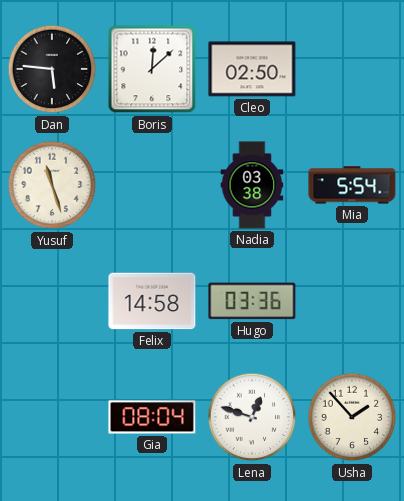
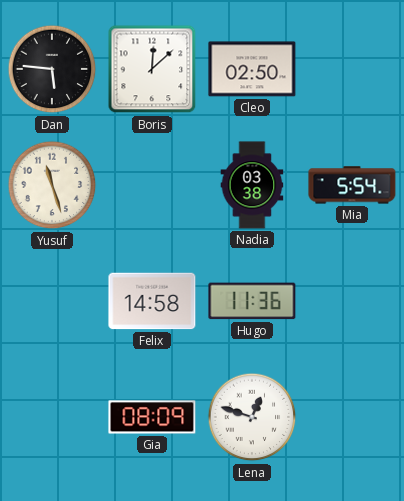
Hugo: 03:36 -> 11:36 (252, 301)
Gia: 08:04 -> 08:09 (152, 417)
Usha: 1:53 -> none (352, 417)
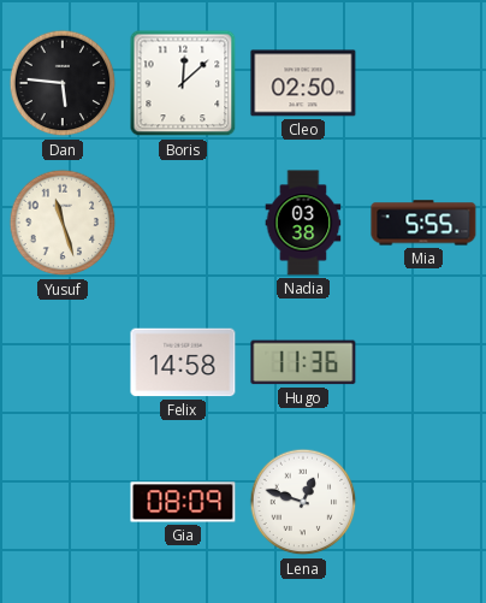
Mia: 5:54 -> 5:55 (423, 223)
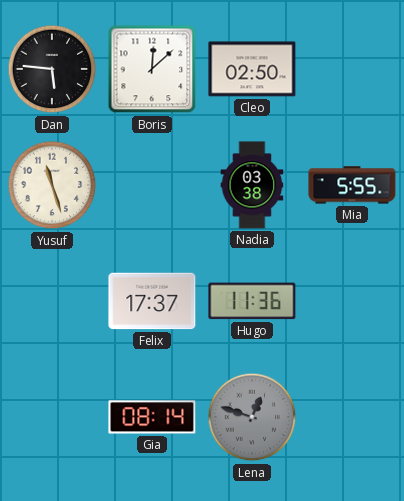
Felix: 14:58 -> 17:37 (152, 301)
Gia: 08:09 -> 08:14 (152, 417)
Lena dial: white -> grey (252, 417)
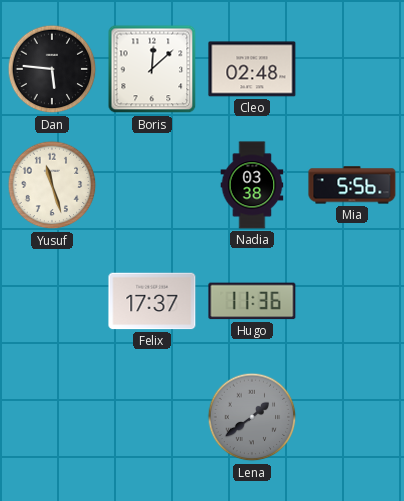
Cleo: 02:50 -> 02:48 (252, 69)
Mia: 5:55 -> 5:56 (352, 185)
Gia: 08:14 -> none (152, 417)
Lena: 12:48 -> 1:39 (252, 417)
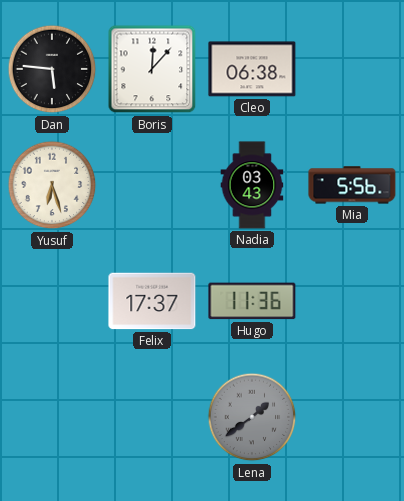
Boris: 12:08 -> 12:07 (152, 69)
Cleo: 02:48 -> 06:38 (252, 69)
Yusuf: 11:27 -> 6:27 (52, 185)
Nadia: 03:38 -> 03:43 (252, 185)
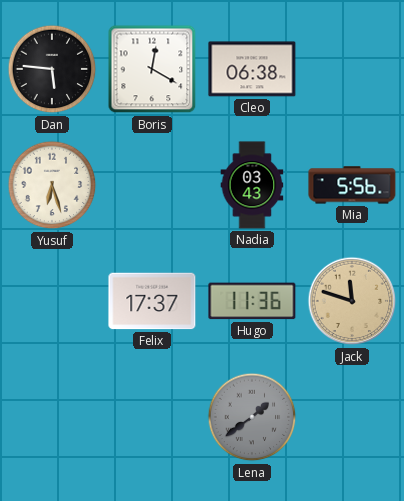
Boris: 12:07 -> 12:20 (152, 69)
Jack: none -> 11:48 (352, 301)
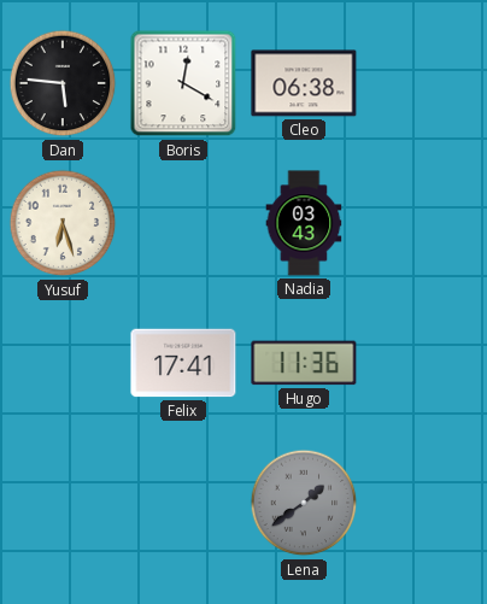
Mia: 5:56 -> none (352, 185)
Felix: 17:37 -> 17:41 (183, 363)
Jack: 11:48 -> none (352, 301)
